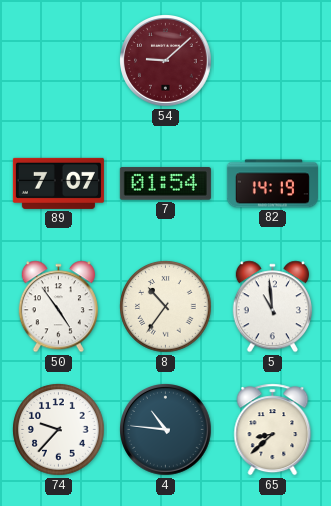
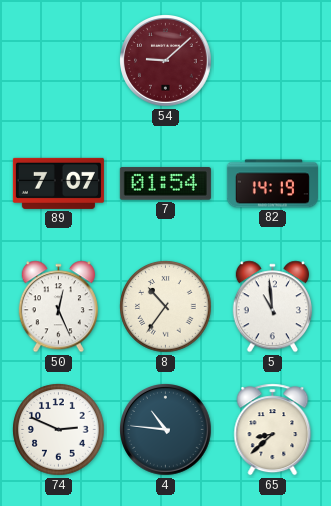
50: 4:54 -> 12:26 (58, 307)
74: 9:37 -> 2:49 (59, 430)
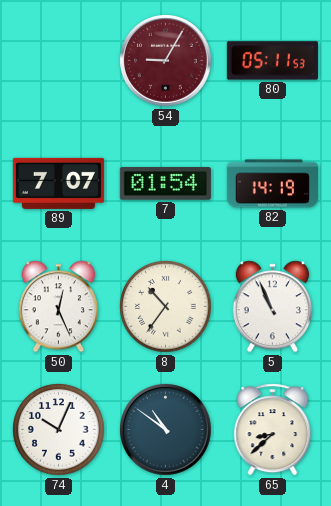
54: 9:08 -> 9:05 (166, 61)
80: none -> 05:11 (272, 61)
5: 10:59 -> 10:56 (272, 307)
74: 2:49 -> 10:04 (59, 430)
4: 10:46 -> 10:51 (166, 430)
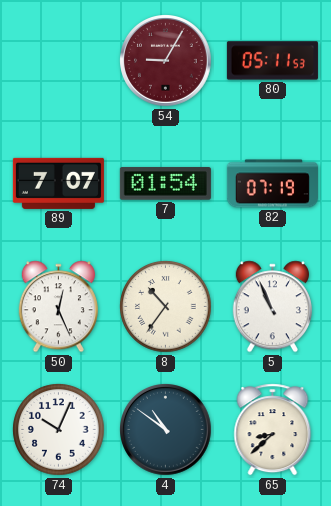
82: 14:19 -> 07:19 (272, 184)
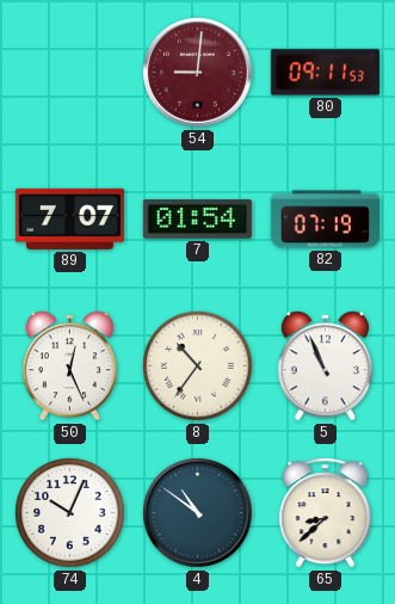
54: 9:05 -> 9:01 (198, 73)
80: 05:11 -> 09:11 (325, 73)
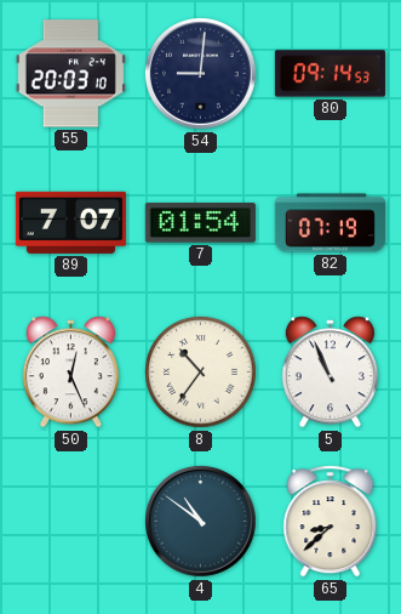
55: none -> 20:03 (70, 74)
54 dial: burgundy -> navy (201, 74)
80: 09:11 -> 09:14 (330, 74)
74: 10:04 -> none (70, 513)
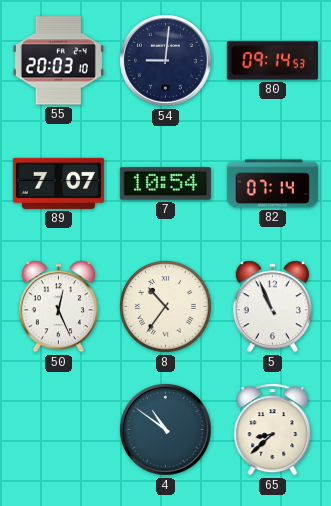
7: 01:54 -> 10:54 (165, 184)
82: 07:19 -> 07:14 (272, 184)
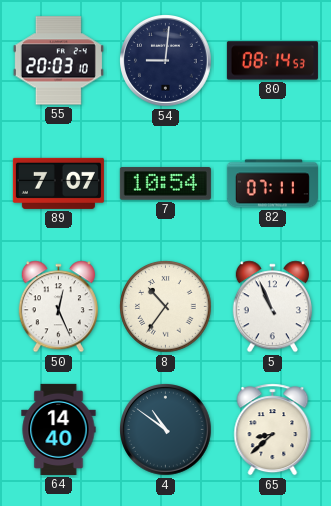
80: 09:14 -> 08:14 (272, 61)
82: 07:14 -> 07:11 (272, 184)
64: none -> 14:40 (59, 429)
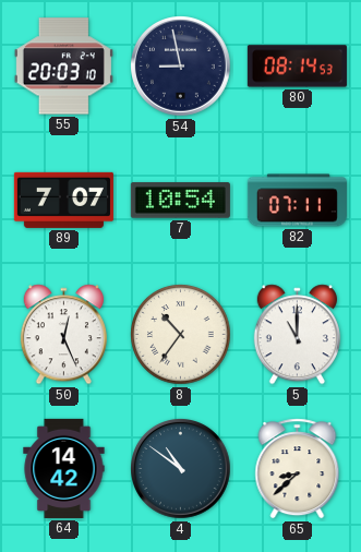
54: 9:01 -> 8:58 (181, 67)
5: 10:56 -> 11:00 (297, 335)
64: 14:40 -> 14:42 (64, 468)
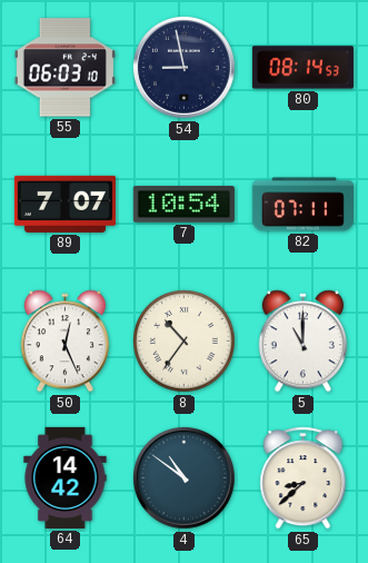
55: 20:03 -> 06:03 (64, 68)
